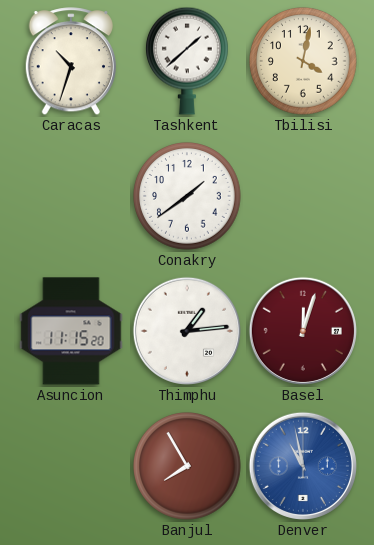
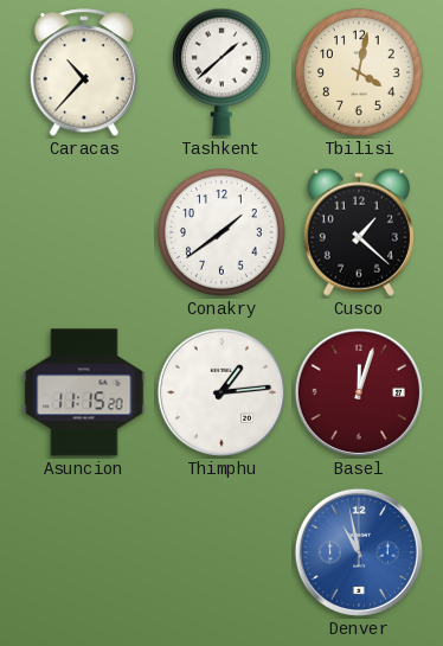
Caracas: 10:33 -> 10:37 (83, 73)
Cusco: none -> 1:22 (359, 232)
Banjul: 7:55 -> none (188, 467)
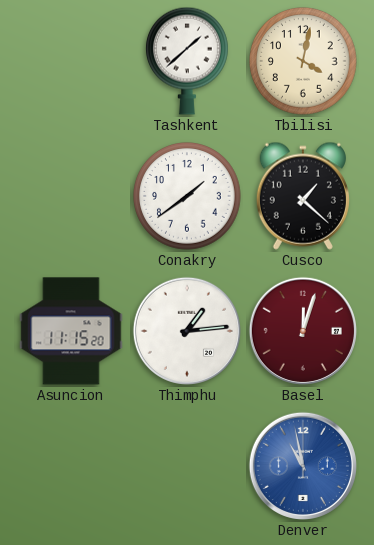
Caracas: 10:37 -> none (83, 73)
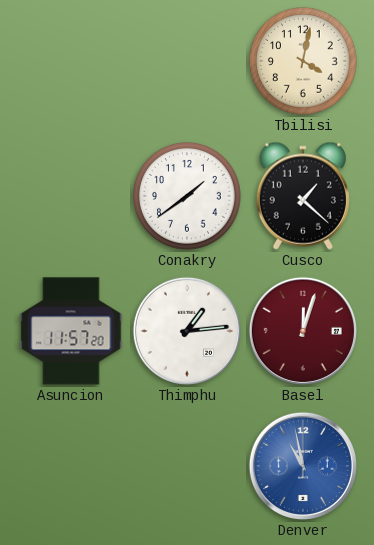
Tashkent: 1:38 -> none (187, 61)
Asuncion: 11:15 -> 11:57 (71, 331)
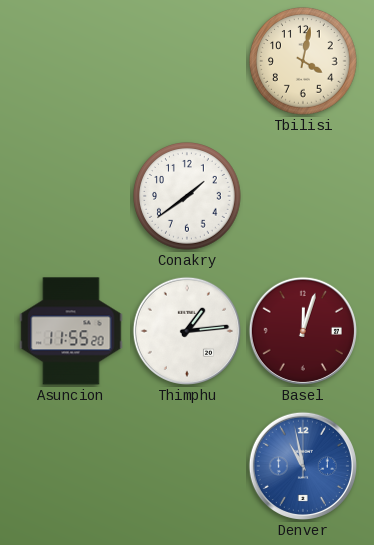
Cusco: 1:22 -> none (303, 196)
Asuncion: 11:57 -> 11:55 (71, 331)
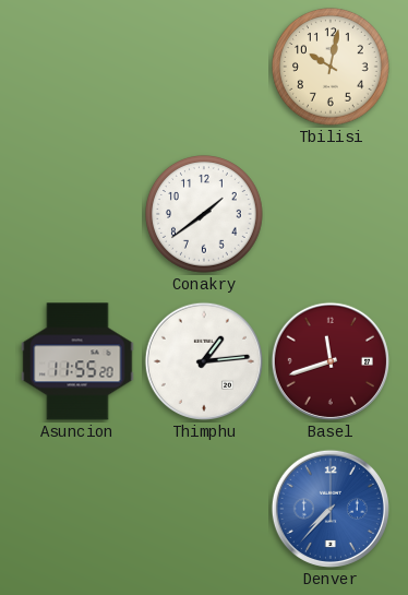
Tbilisi: 4:02 -> 10:02 (332, 68)
Basel: 12:03 -> 11:42 (331, 361)
Denver: 10:58 -> 7:37 (331, 509)
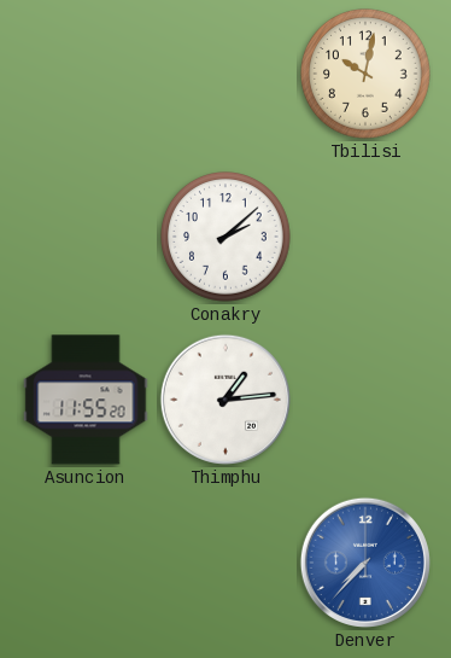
Conakry: 1:39 -> 2:08 (227, 238)
Basel: 11:42 -> none (331, 361)
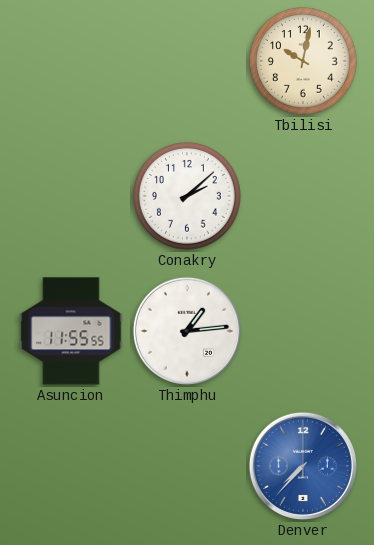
Asuncion: 11:55:20 -> 11:55:55 (71, 331)
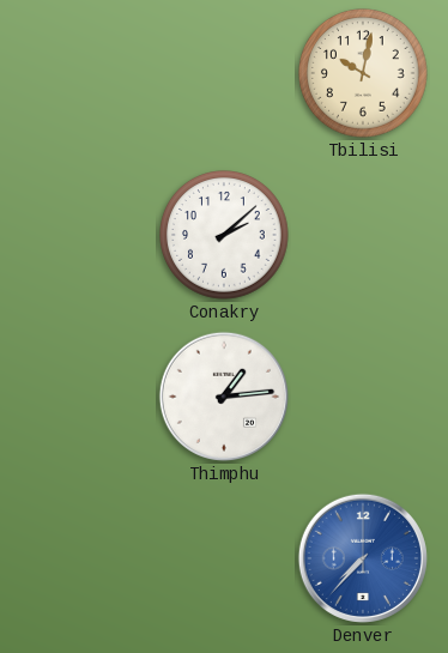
Asuncion: 11:55 -> none (71, 331)
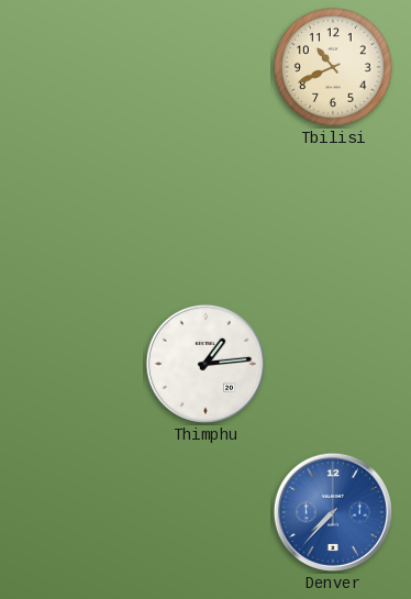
Tbilisi: 10:02 -> 10:41 (334, 68)
Conakry: 2:08 -> none (225, 236)
